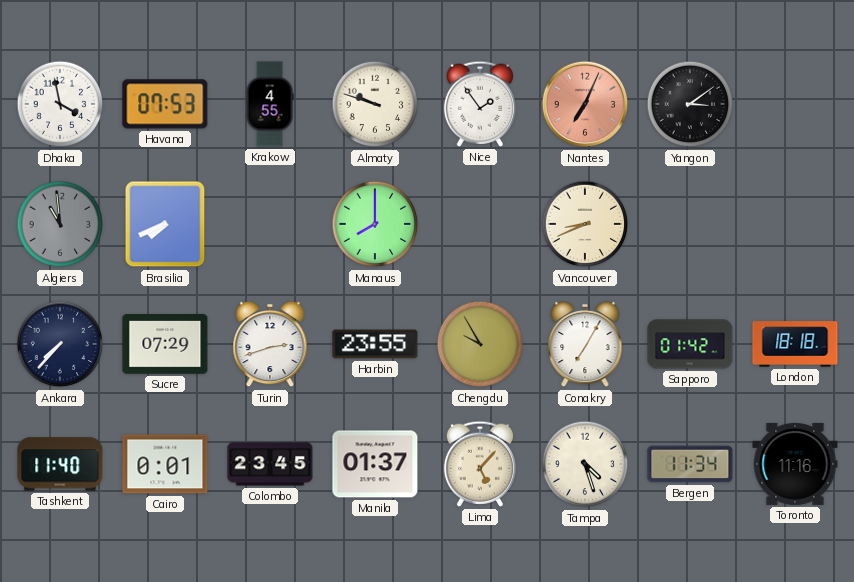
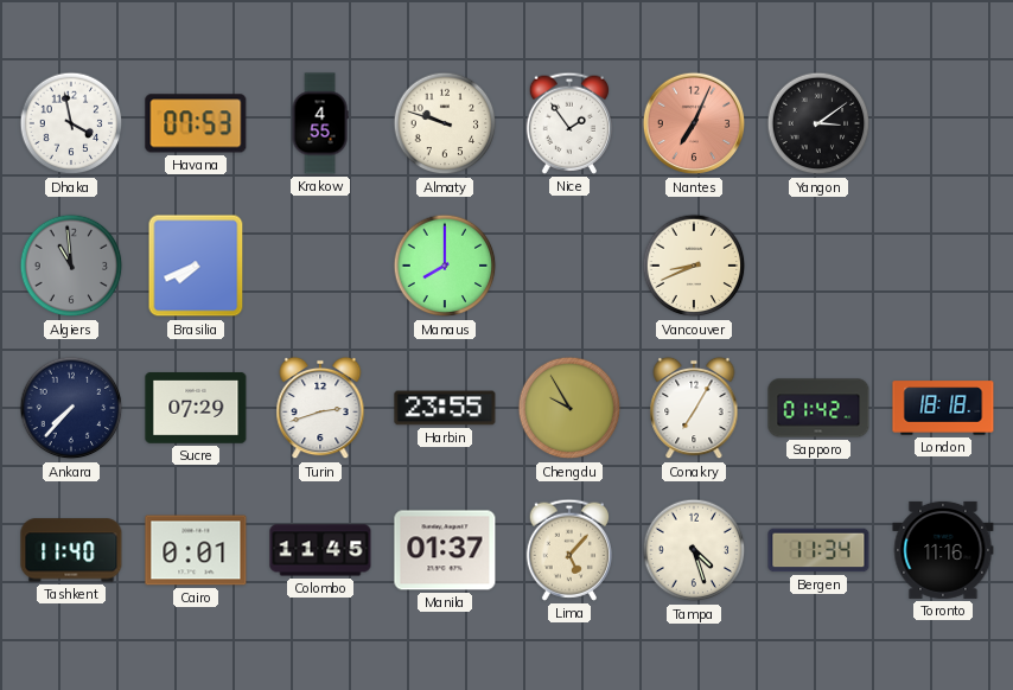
Colombo: 23:45 -> 11:45 (320, 550)
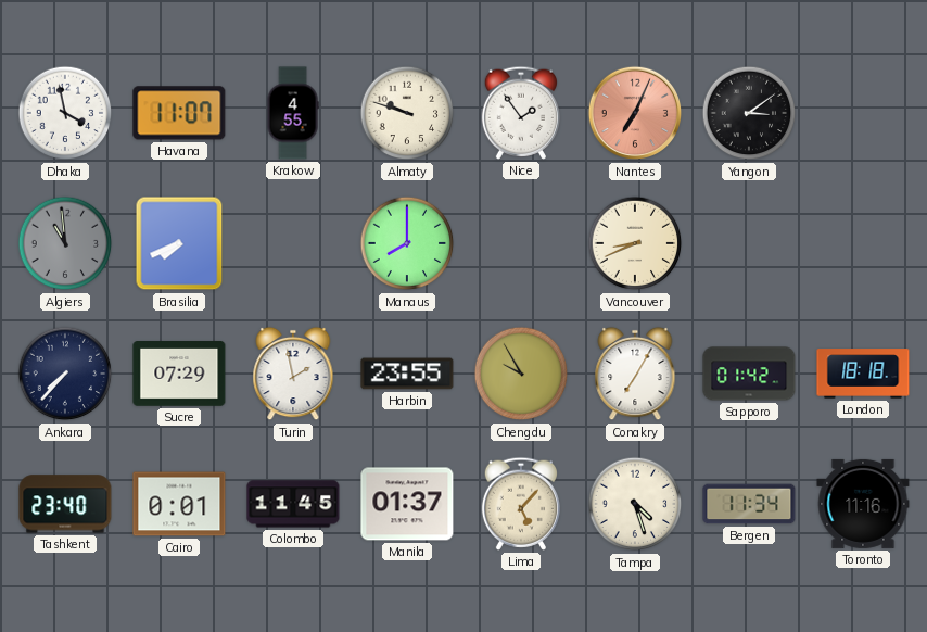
Havana: 07:53 -> 11:07 (179, 113)
Turin: 2:42 -> 1:58 (293, 374)
Tashkent: 11:40 -> 23:40 (65, 504)
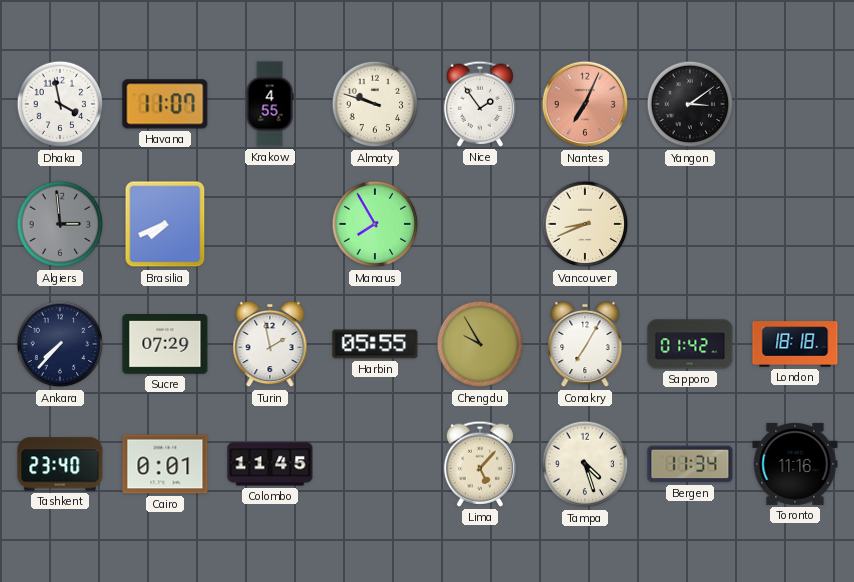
Algiers: 10:59 -> 2:59 (60, 224)
Manaus: 8:00 -> 7:55 (375, 224)
Harbin: 23:55 -> 05:55 (375, 344)
Manila: 01:37 -> none (407, 504)
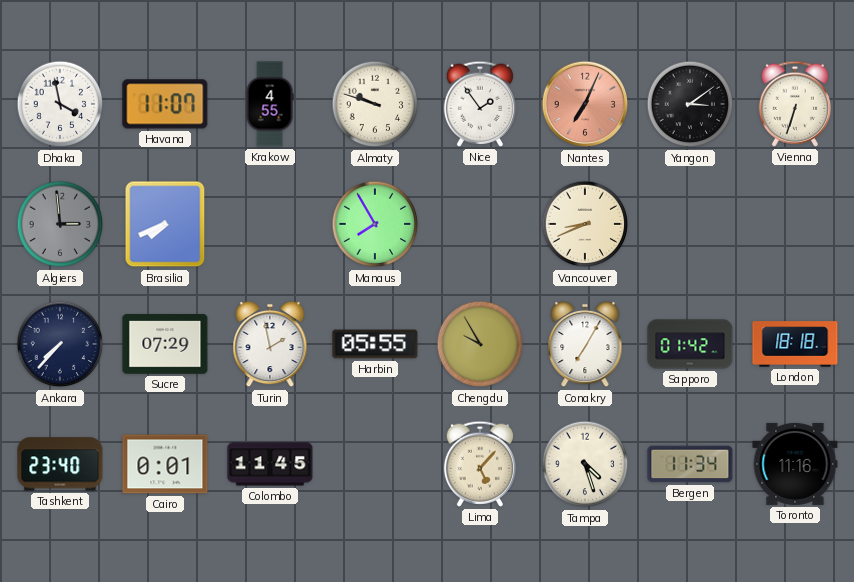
Vienna: none -> 6:33 (794, 104)
